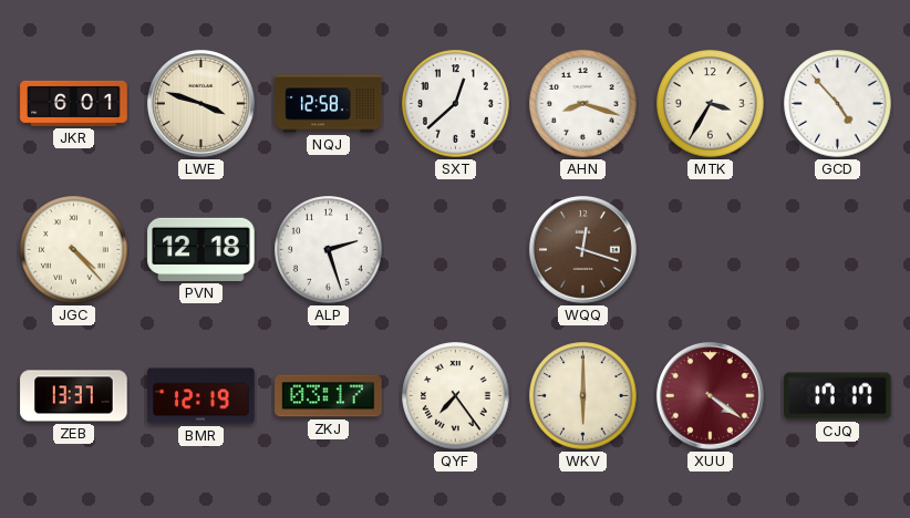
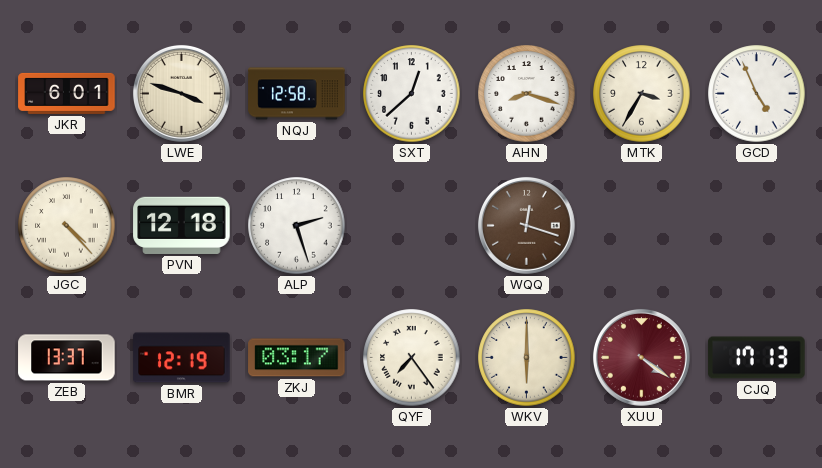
GCD: 4:53 -> 4:56 (757, 94)
CJQ: 17:17 -> 17:13 (757, 358)
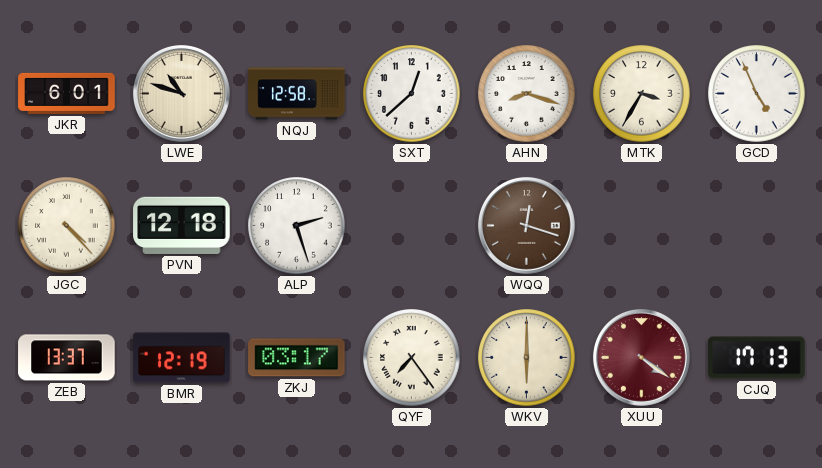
LWE: 3:48 -> 10:48 (181, 93)
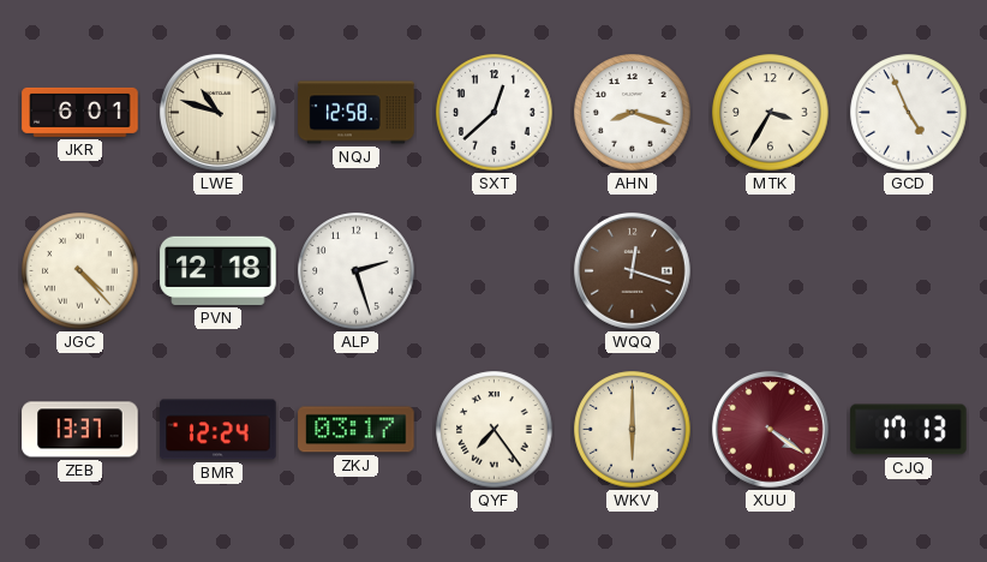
BMR: 12:19 -> 12:24 (219, 430)
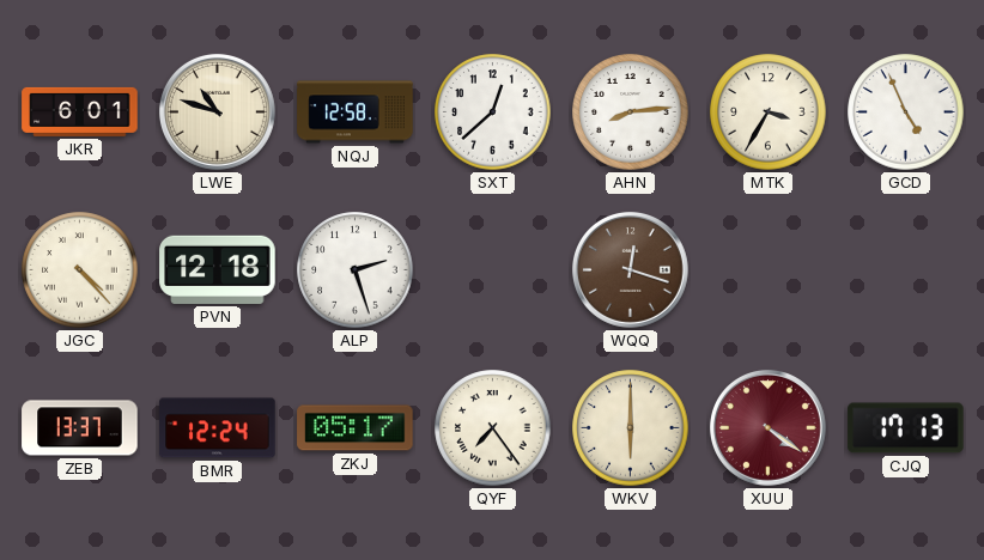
AHN: 8:18 -> 8:14 (631, 112)
ZKJ: 03:17 -> 05:17 (356, 428)
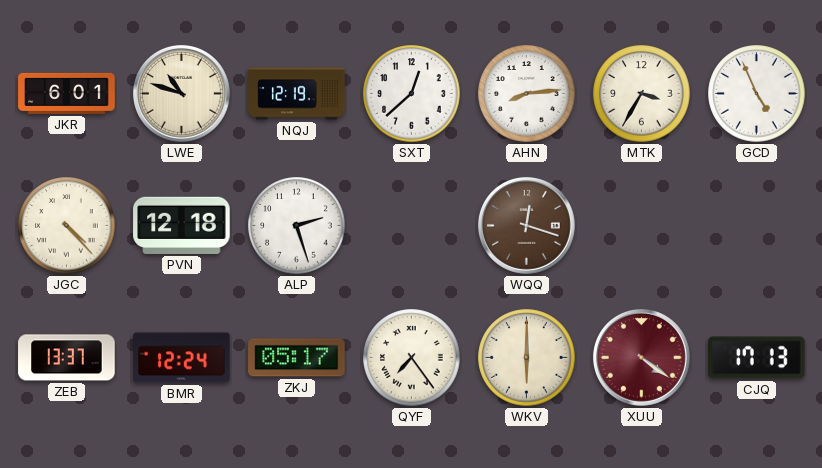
NQJ: 12:58 -> 12:19 (297, 94)
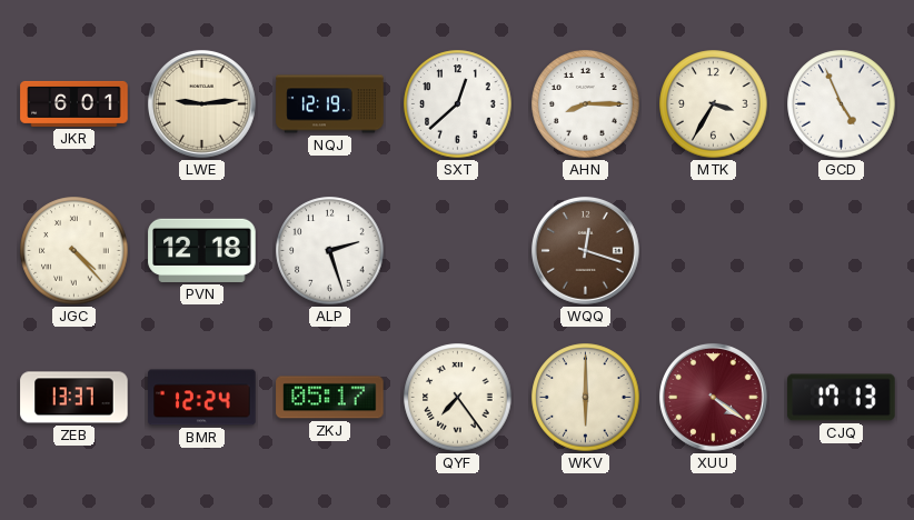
LWE: 10:48 -> 9:14 (201, 103)
AHN: 8:14 -> 8:15 (586, 104)
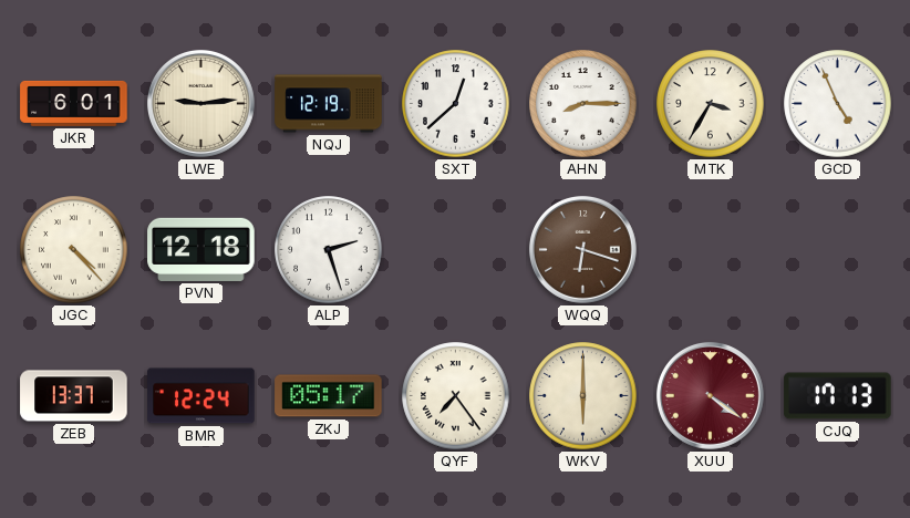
WQQ: 12:18 -> 6:18 (582, 249)
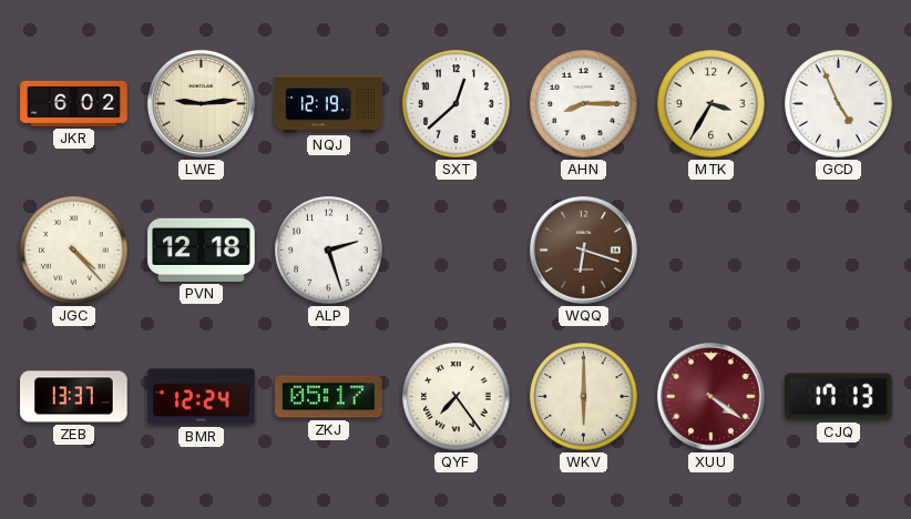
JKR: 6:01 -> 6:02 (74, 103)
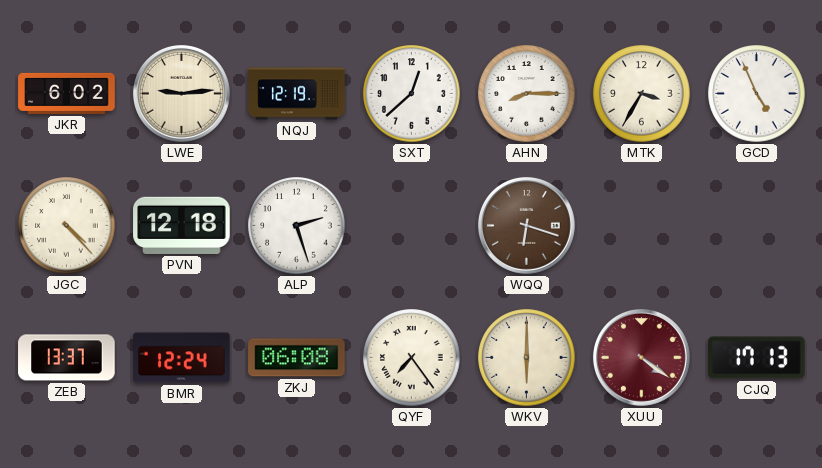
ZKJ: 05:17 -> 06:08 (297, 358)
